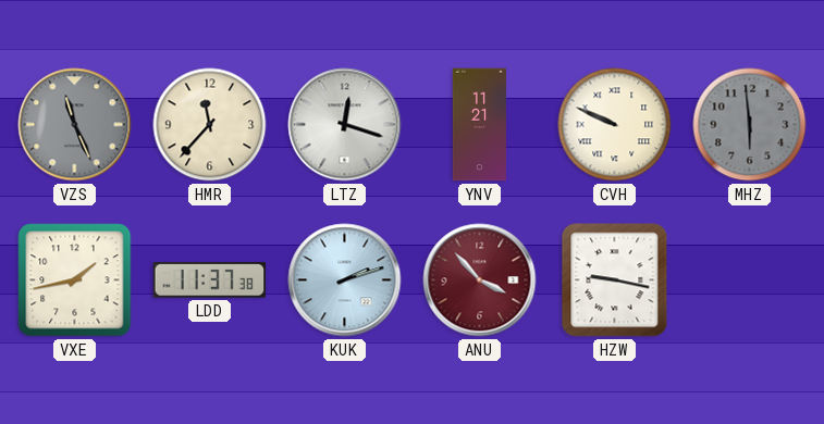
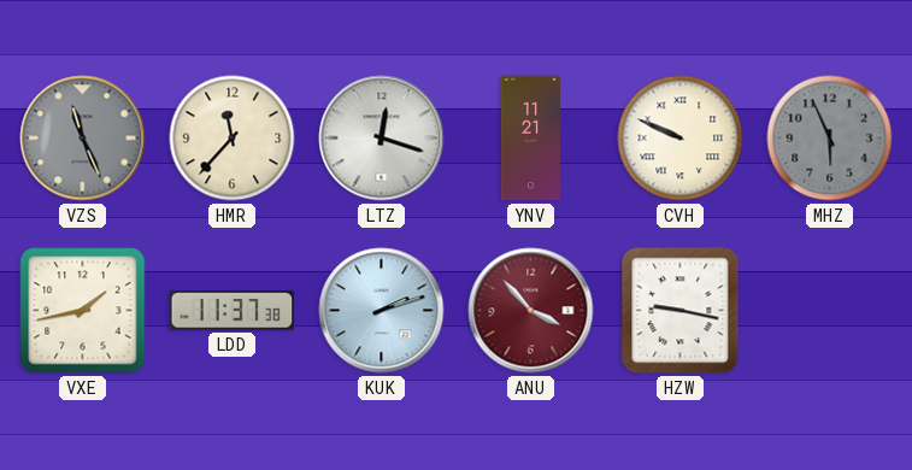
MHZ: 5:59 -> 5:56 (830, 139)
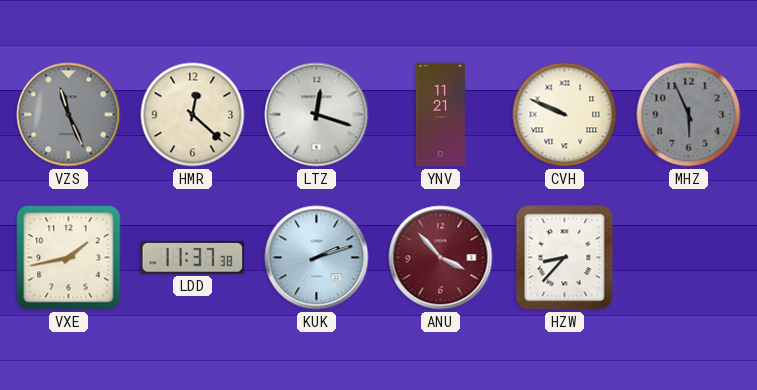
HMR: 11:37 -> 12:22 (193, 115)
HZW: 9:17 -> 8:37 (565, 258)
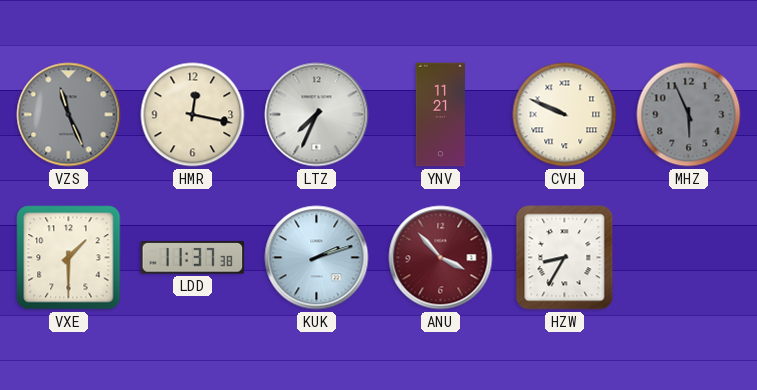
HMR: 12:22 -> 12:17 (193, 115)
LTZ: 12:18 -> 7:34 (317, 115)
VXE: 1:43 -> 1:30 (69, 258)
HZW: 8:37 -> 8:35 (565, 258)
